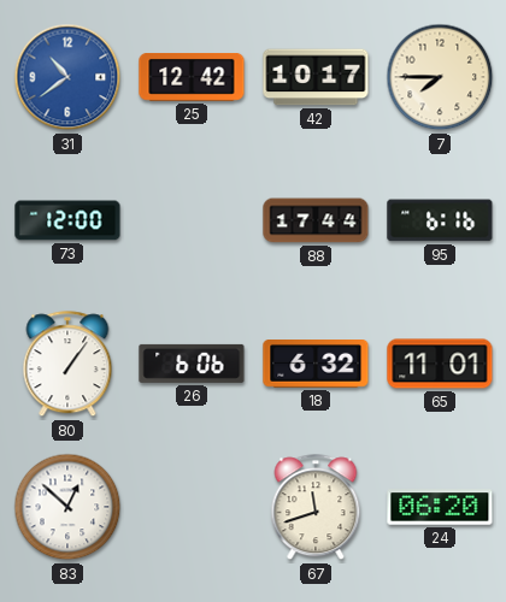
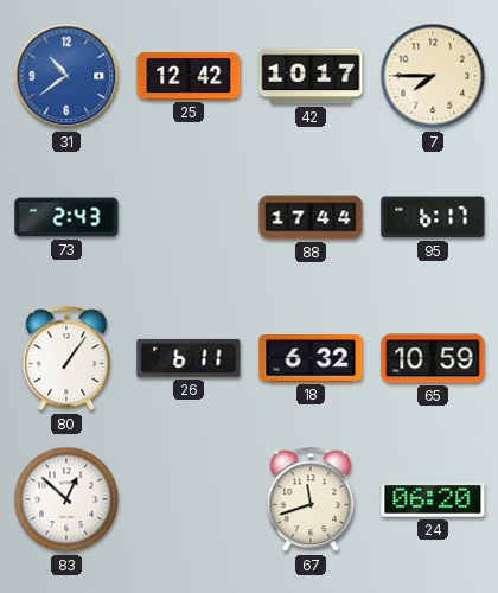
73: 12:00 -> 2:43 (66, 217)
95: 6:16 -> 6:17 (433, 217)
26: 6:06 -> 6:11 (189, 358)
65: 11:01 -> 10:59 (433, 358)
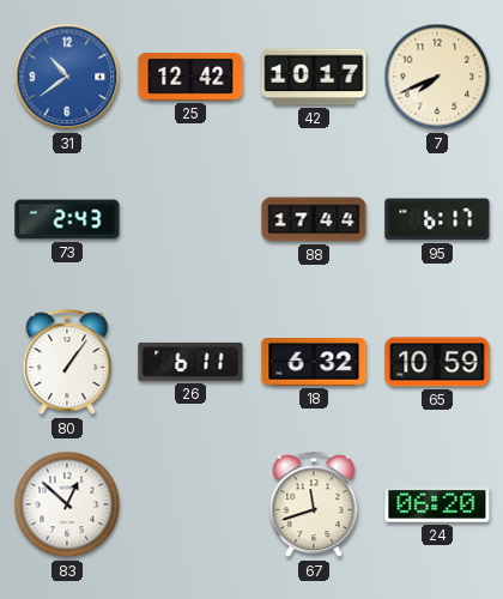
7: 7:45 -> 7:41 (437, 77)
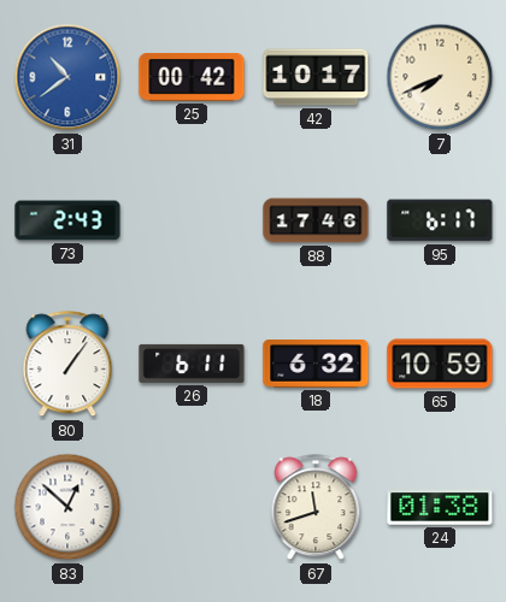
25: 12:42 -> 00:42 (192, 78)
88: 17:44 -> 17:46 (316, 220)
24: 06:20 -> 01:38 (440, 507)
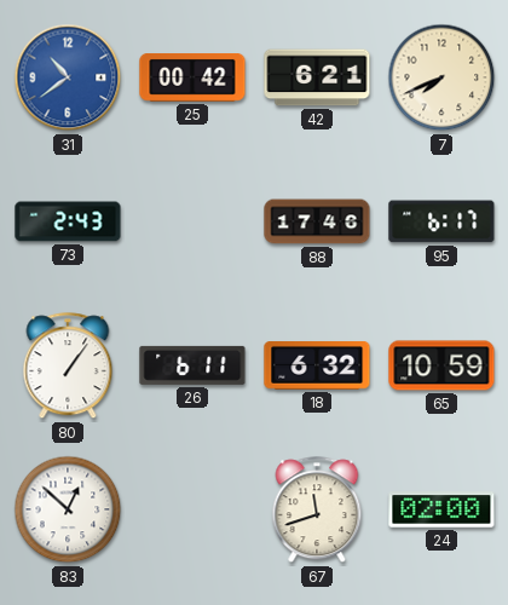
42: 10:17 -> 6:21 (317, 77)
24: 01:38 -> 02:00 (441, 509)
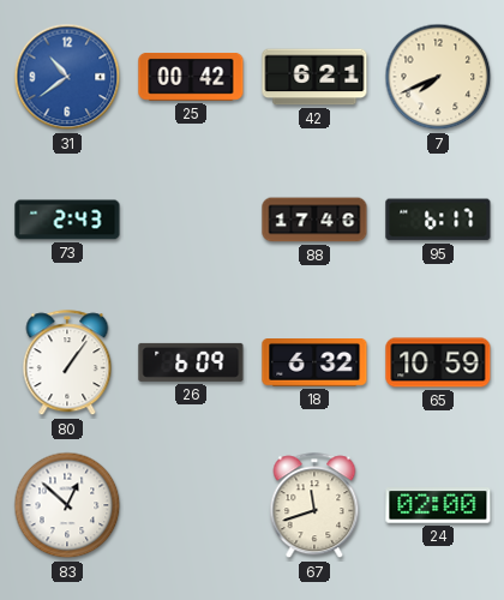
26: 6:11 -> 6:09 (191, 362)
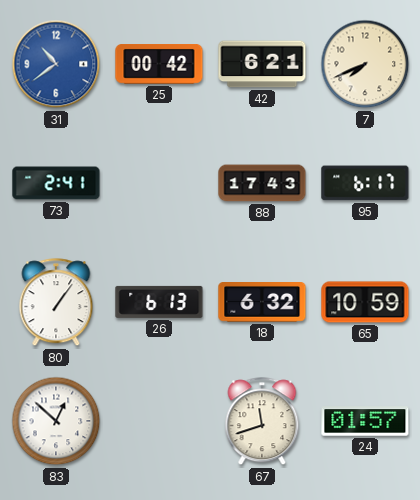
73: 2:43 -> 2:41 (56, 183)
88: 17:46 -> 17:43 (262, 183)
26: 6:09 -> 6:13 (159, 302)
24: 02:00 -> 01:57 (365, 421)
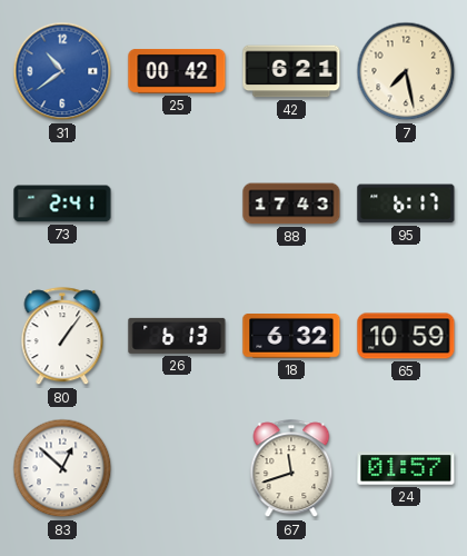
7: 7:41 -> 7:28 (406, 71)
